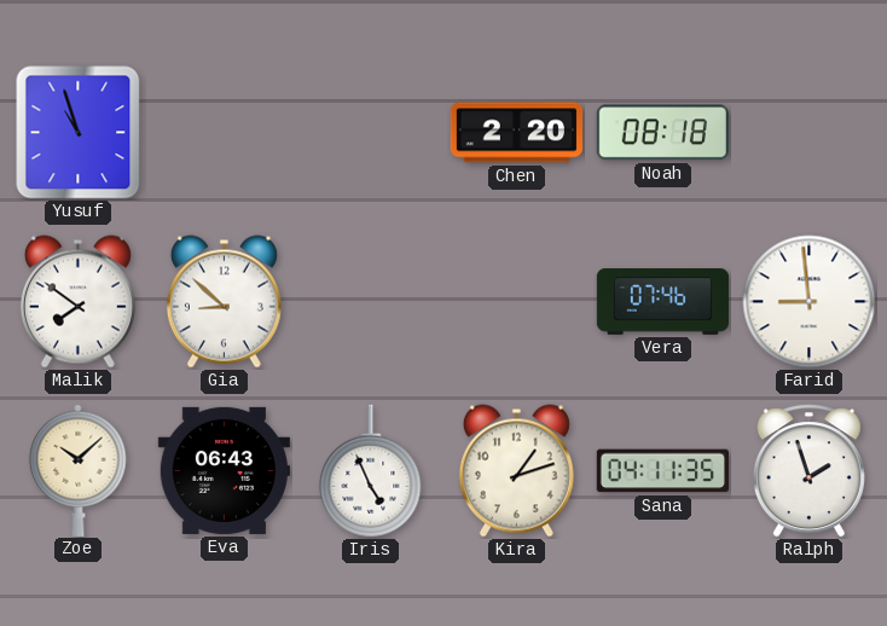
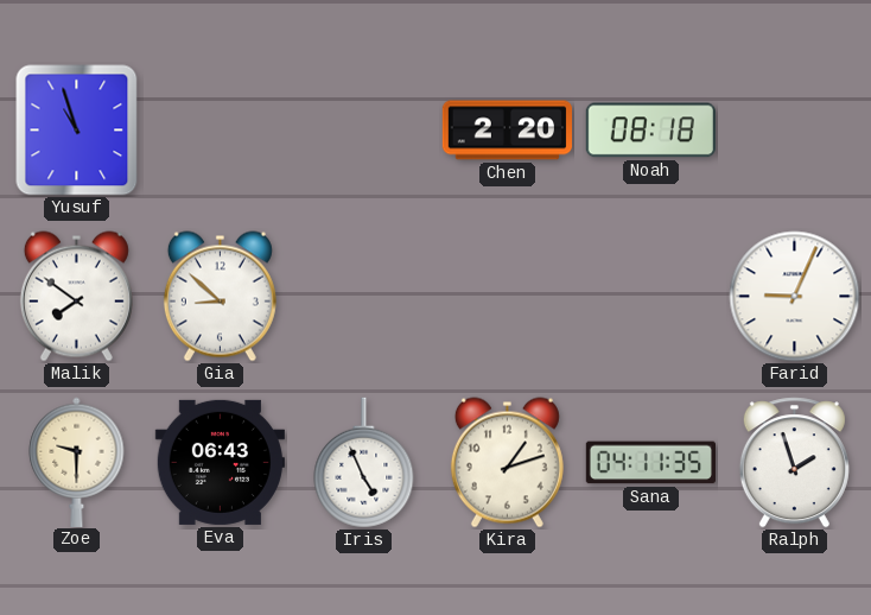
Vera: 07:46 -> none (662, 302)
Farid: 8:59 -> 9:04 (795, 297)
Zoe: 10:08 -> 9:30 (77, 462)
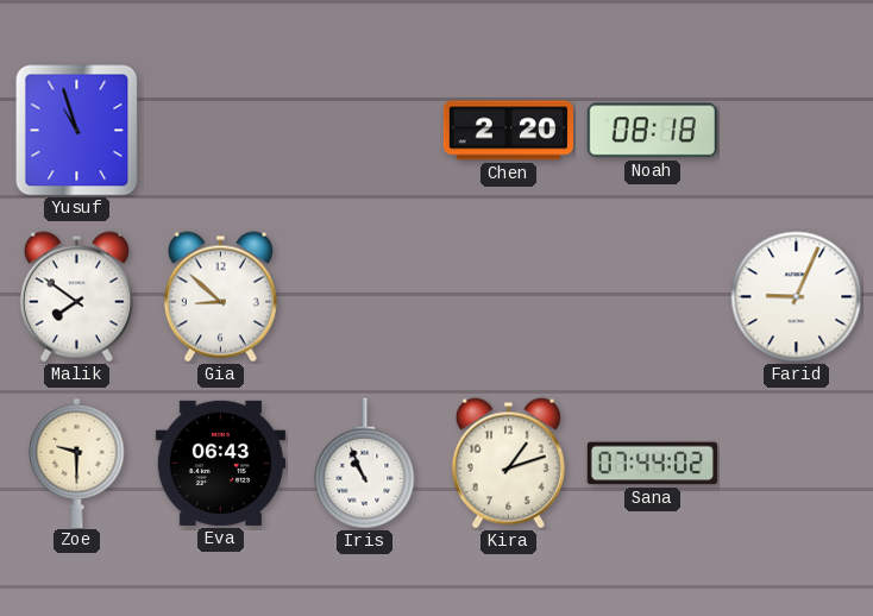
Iris: 4:56 -> 10:56 (365, 464)
Sana: 04:11 -> 07:44 (652, 464)
Ralph: 1:57 -> none (794, 463)
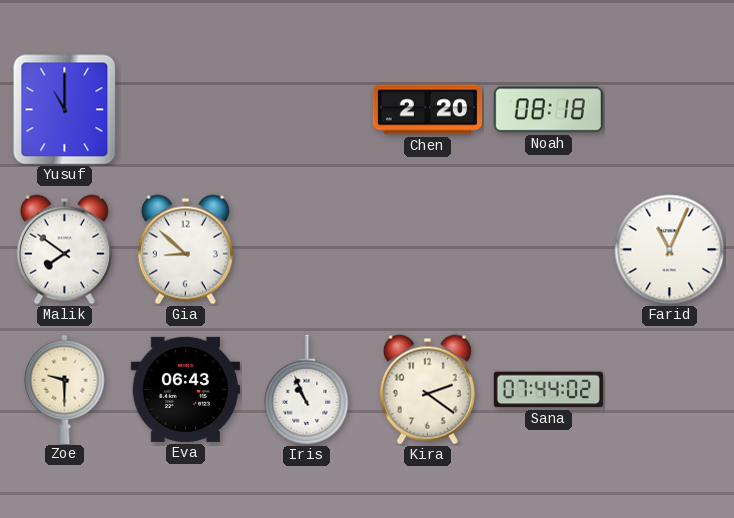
Yusuf: 10:57 -> 11:00 (65, 110)
Farid: 9:04 -> 11:04 (670, 250)
Kira: 1:12 -> 2:21 (427, 390)
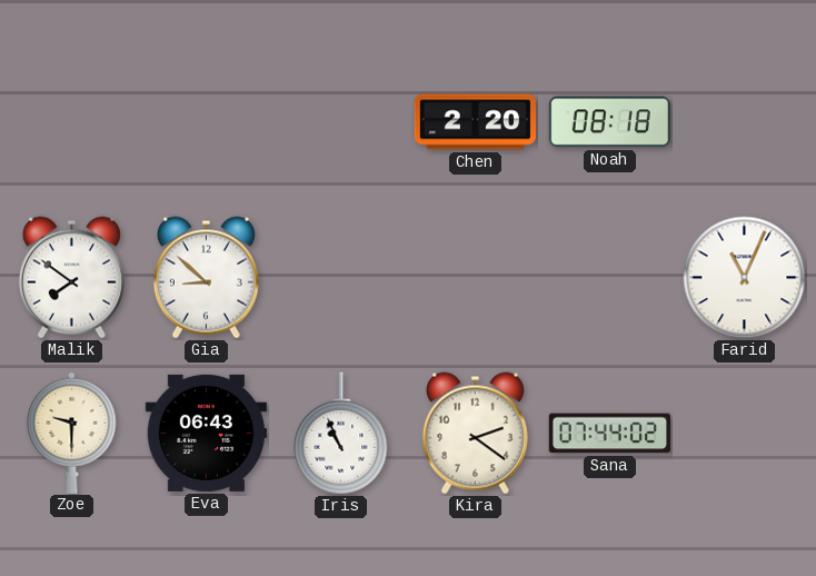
Yusuf: 11:00 -> none (65, 110)
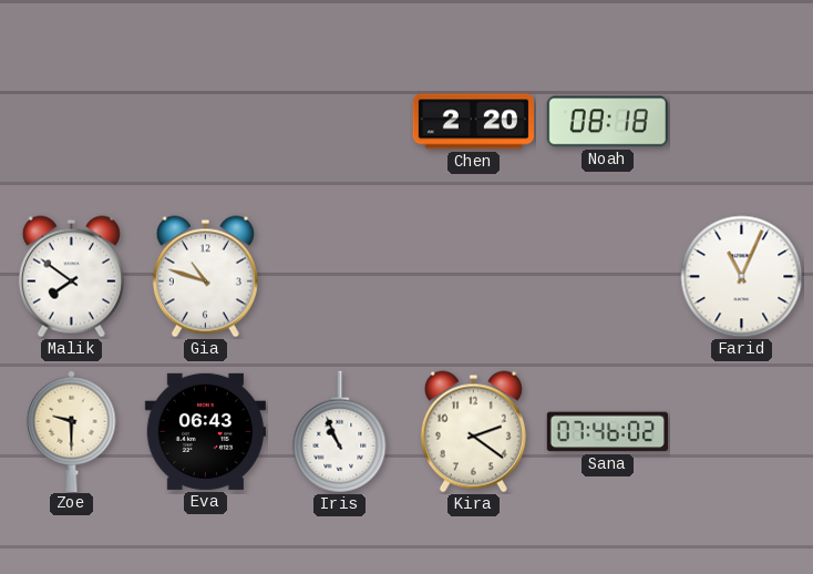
Gia: 8:52 -> 10:48 (205, 277)
Sana: 07:44 -> 07:46 (607, 432)
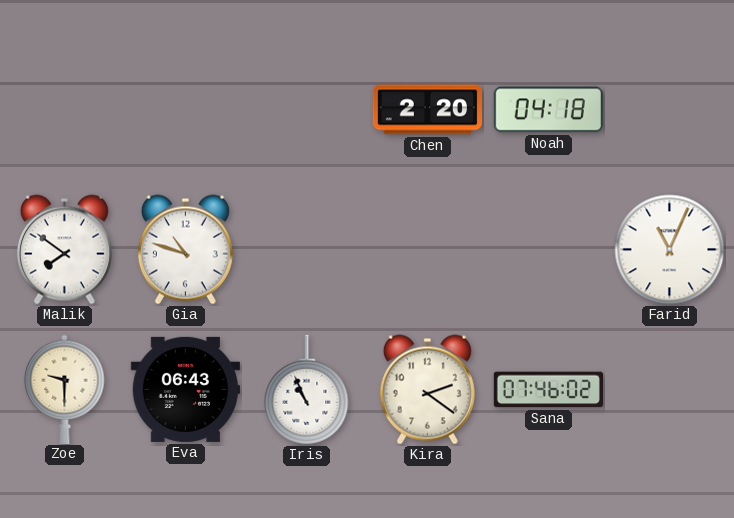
Noah: 08:18 -> 04:18 (548, 110)
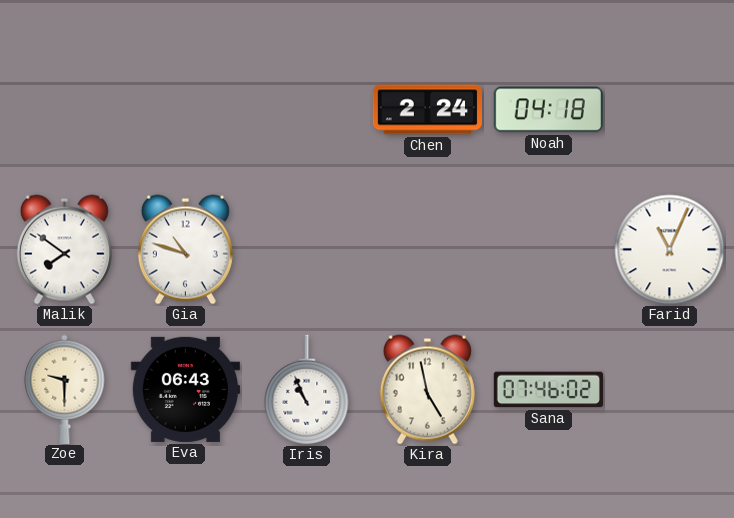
Chen: 2:20 -> 2:24 (427, 110)
Kira: 2:21 -> 4:58 (427, 390)
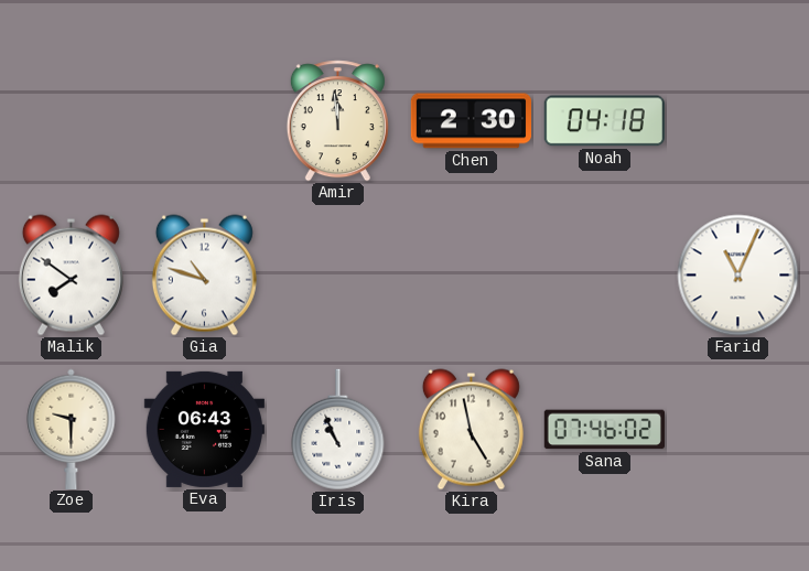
Amir: none -> 11:59 (337, 121)
Chen: 2:24 -> 2:30 (471, 121)
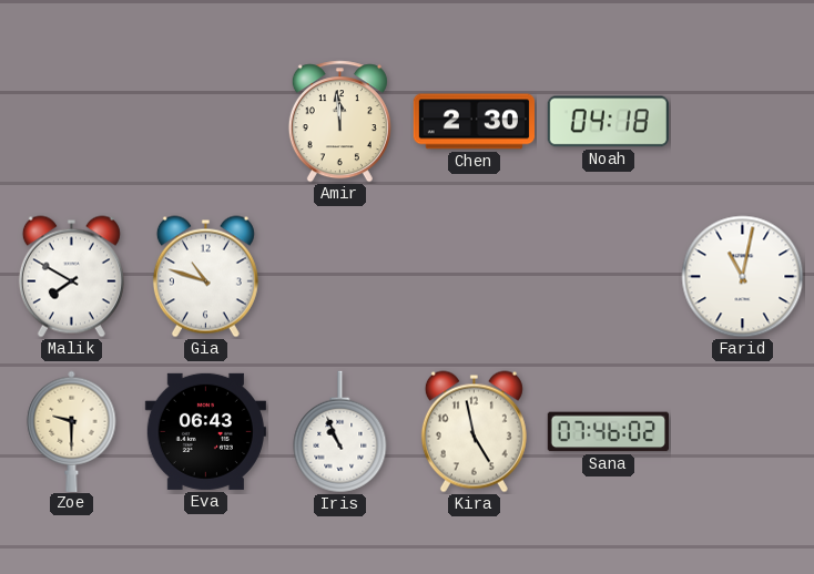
Malik: 7:51 -> 7:50 (71, 277)
Farid: 11:04 -> 11:02 (743, 277)
